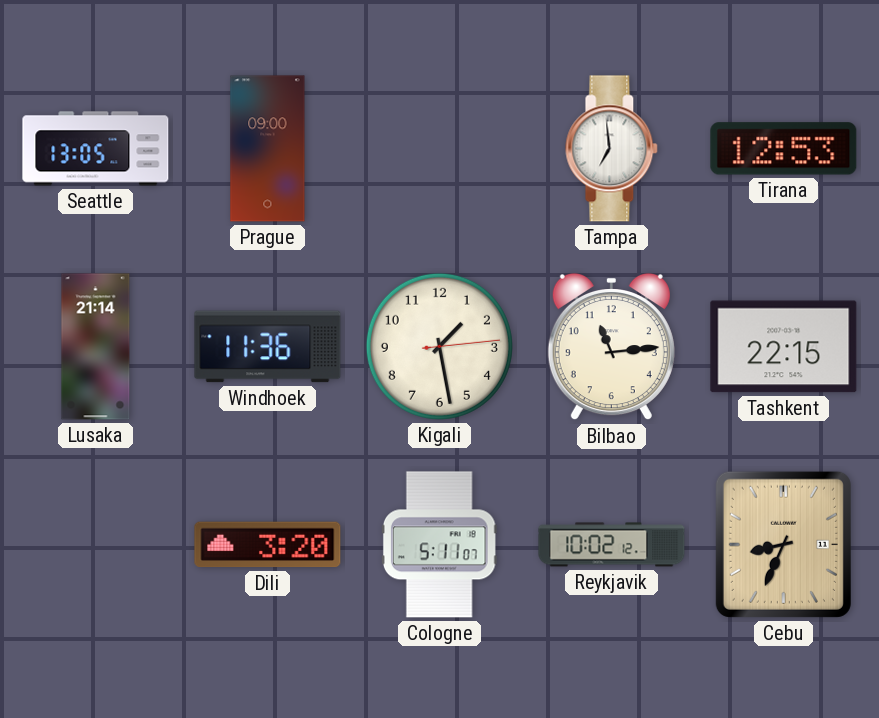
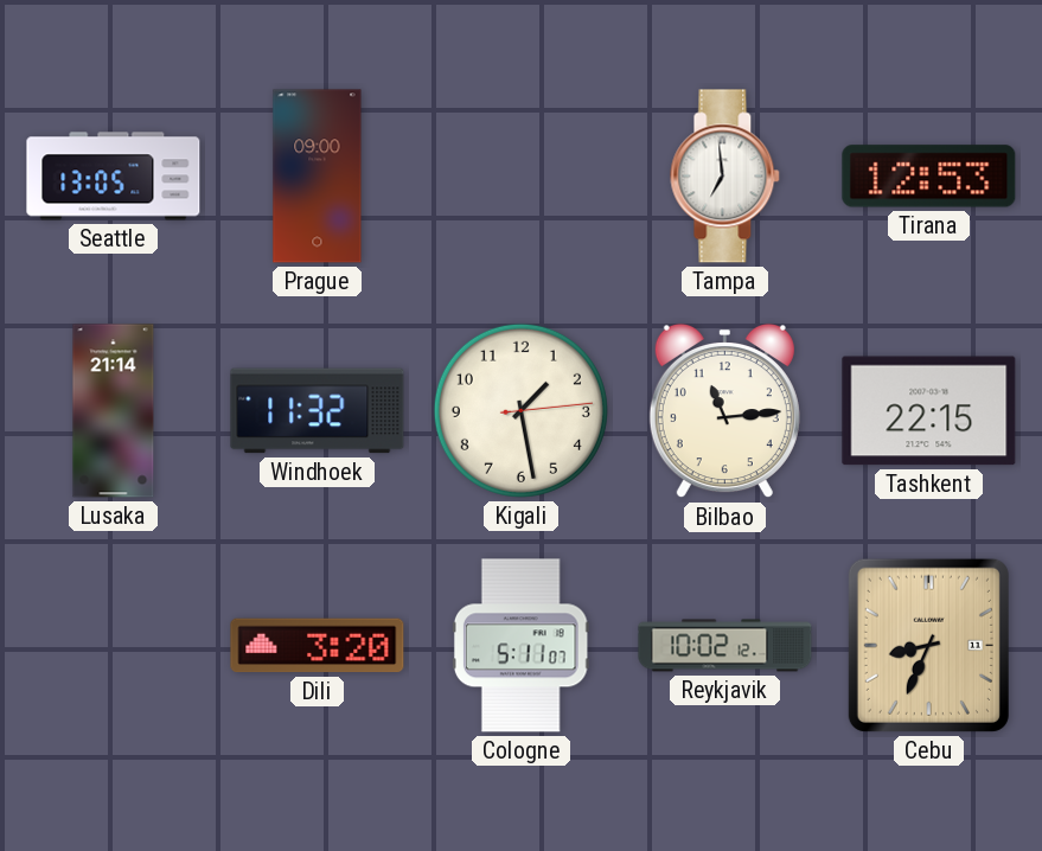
Windhoek: 11:36 -> 11:32 (318, 411)
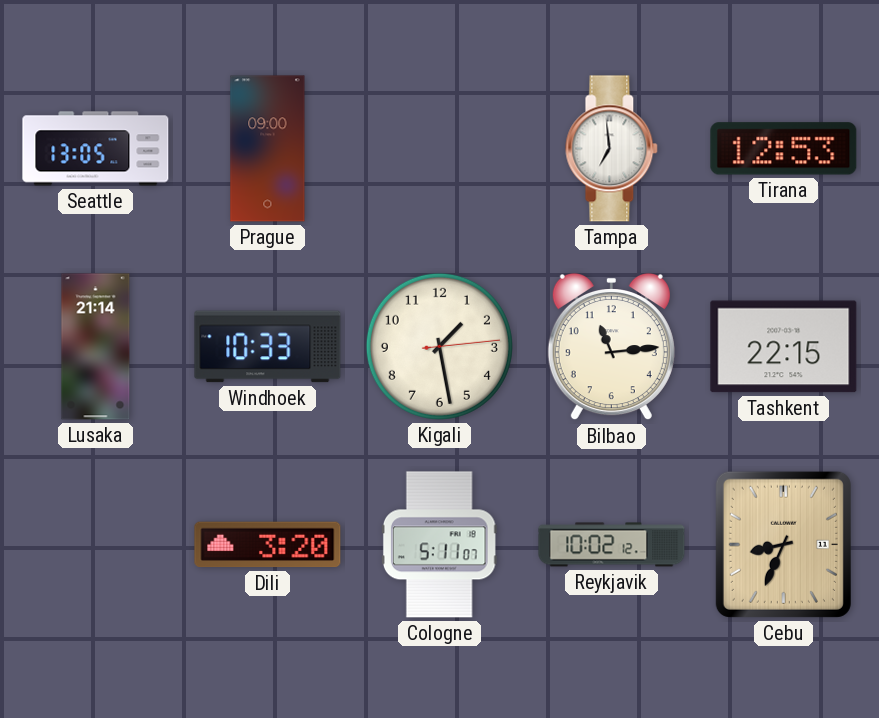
Windhoek: 11:32 -> 10:33 (268, 347)
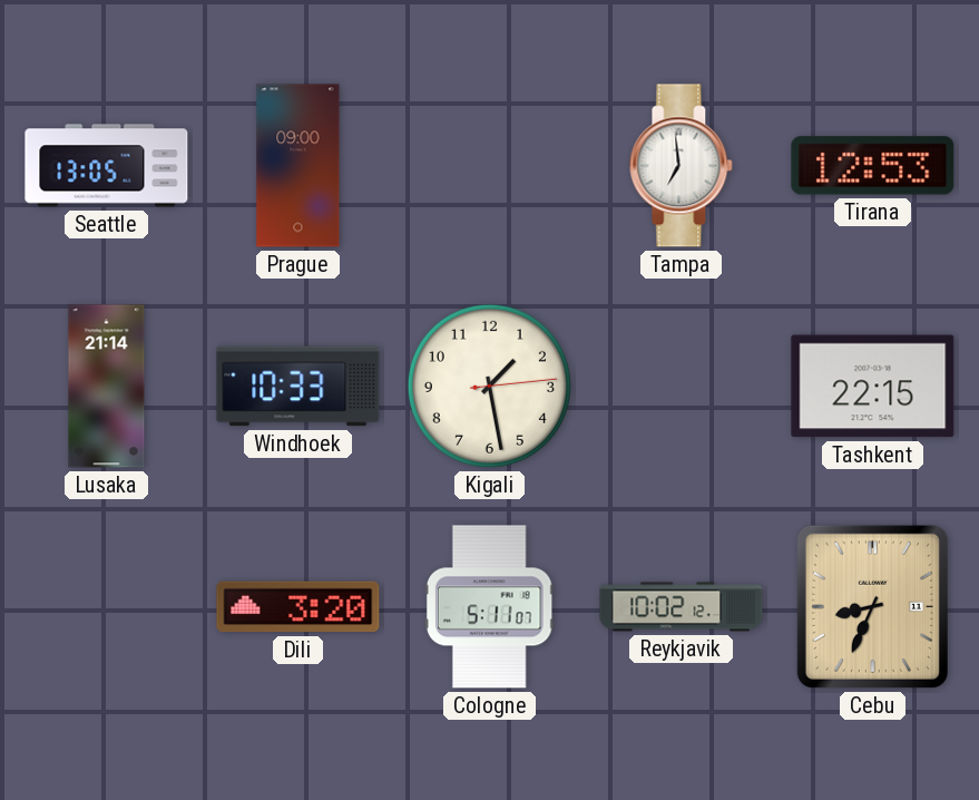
Bilbao: 11:14 -> none (611, 347)
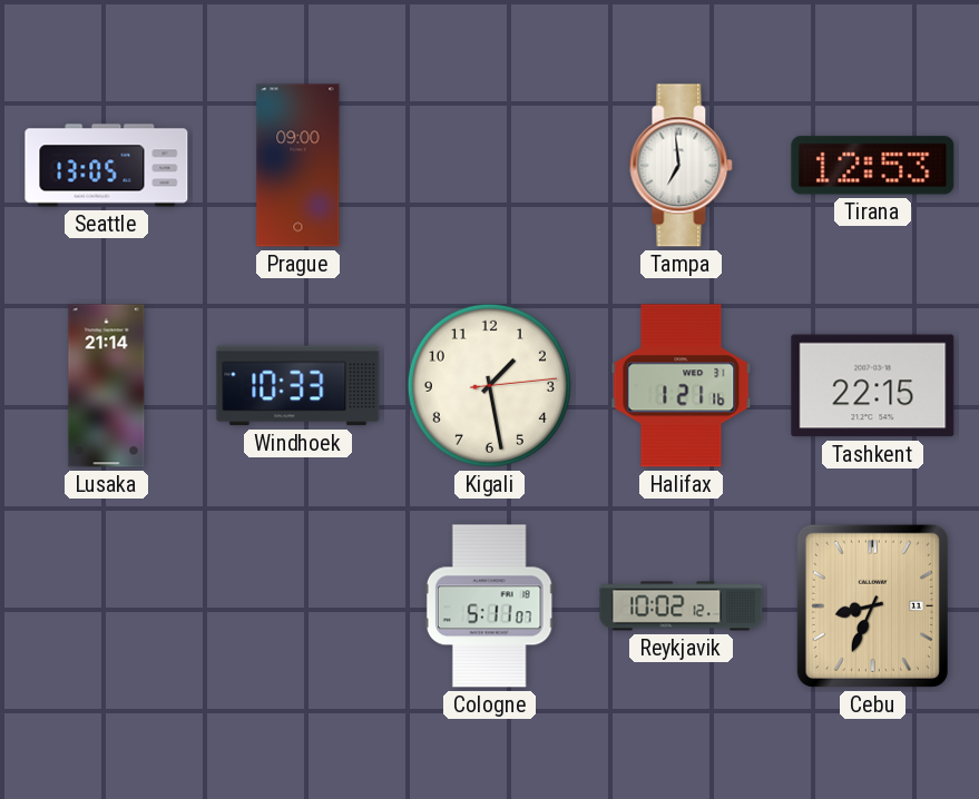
Halifax: none -> 1:21 (682, 386)
Dili: 3:20 -> none (298, 607)
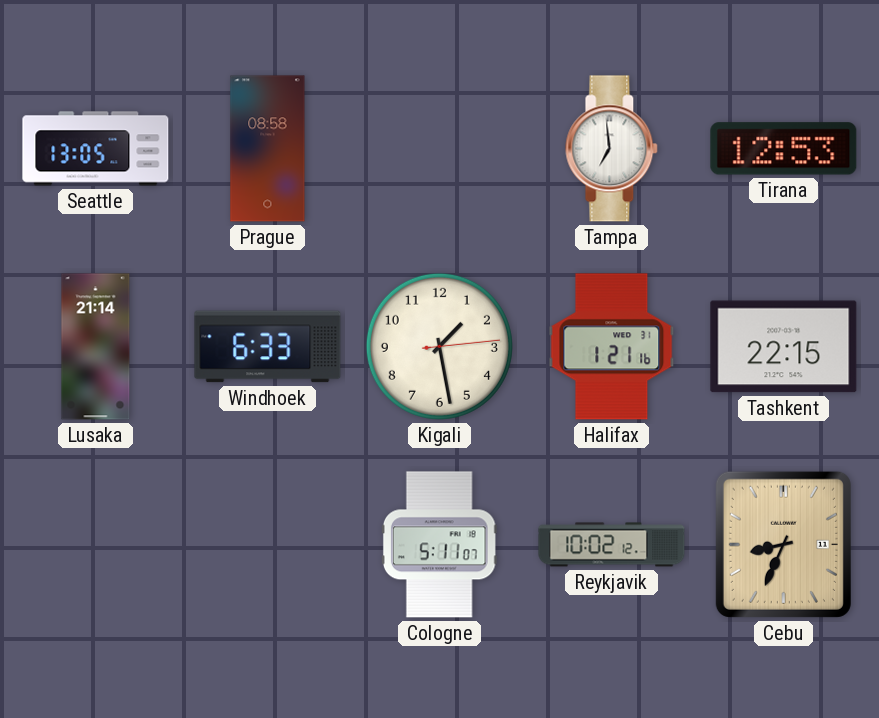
Prague: 09:00 -> 08:58 (268, 149)
Windhoek: 10:33 -> 6:33 (268, 347)
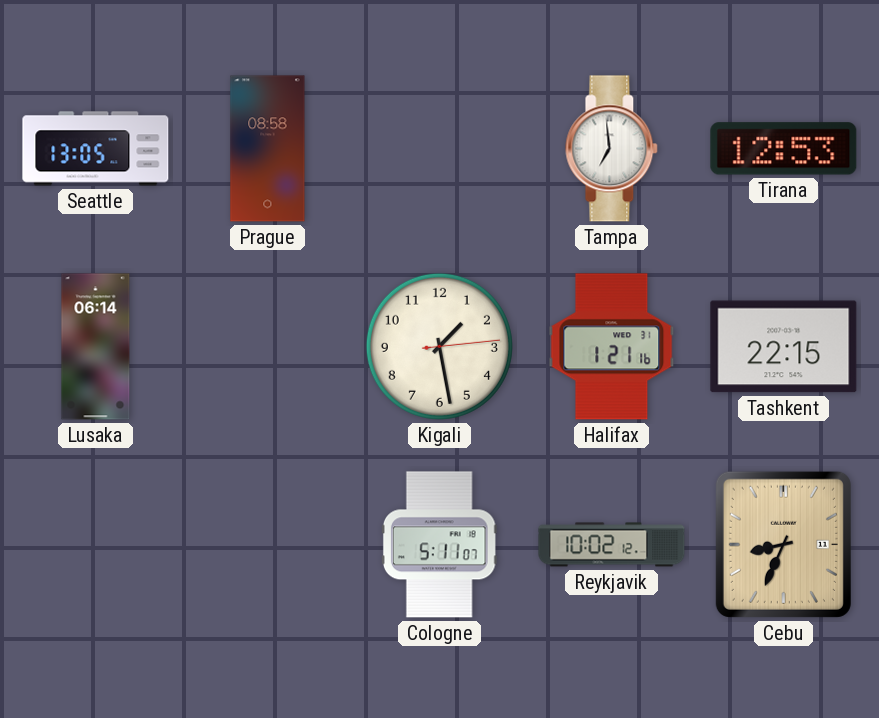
Lusaka: 21:14 -> 06:14 (96, 347)
Windhoek: 6:33 -> none (268, 347)
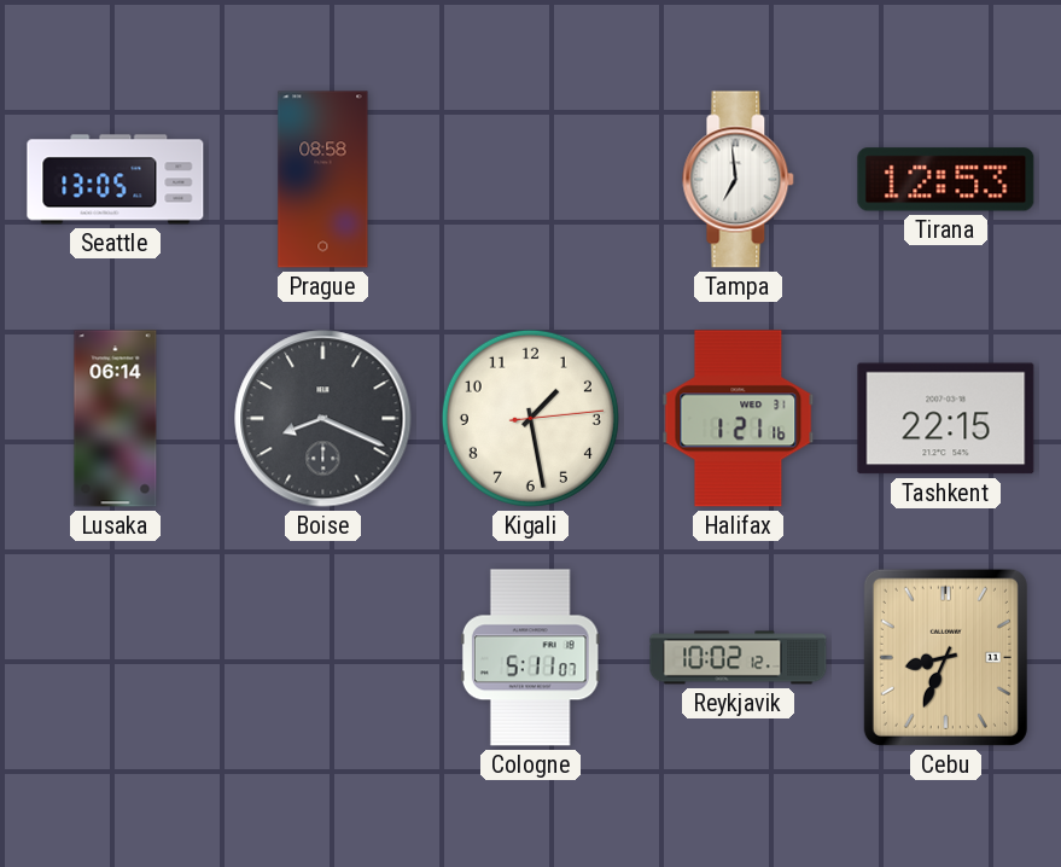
Boise: none -> 8:19 (323, 419)
